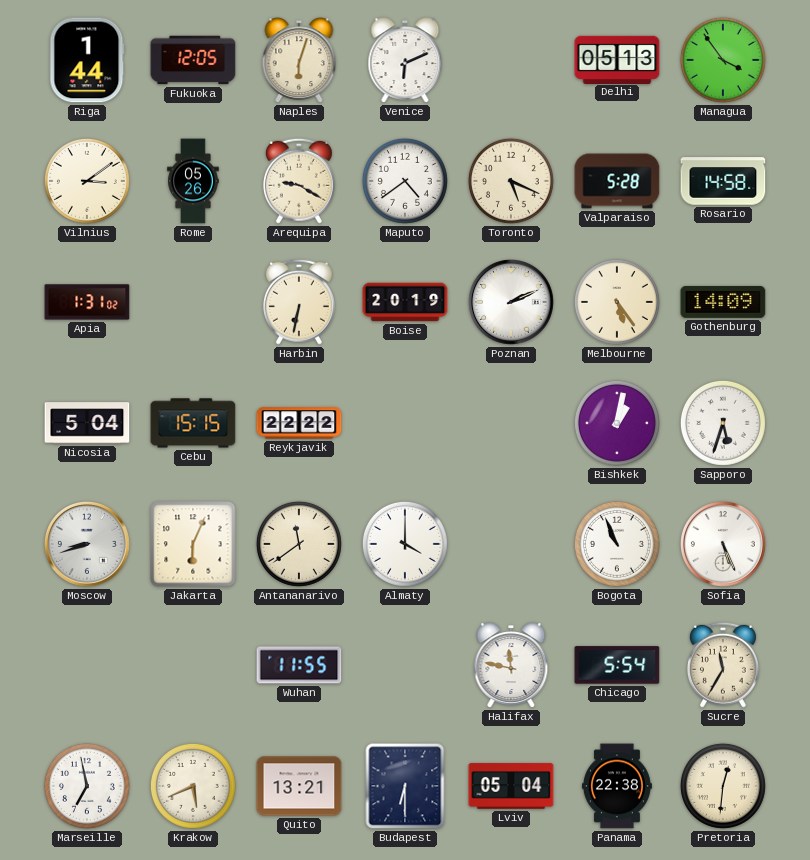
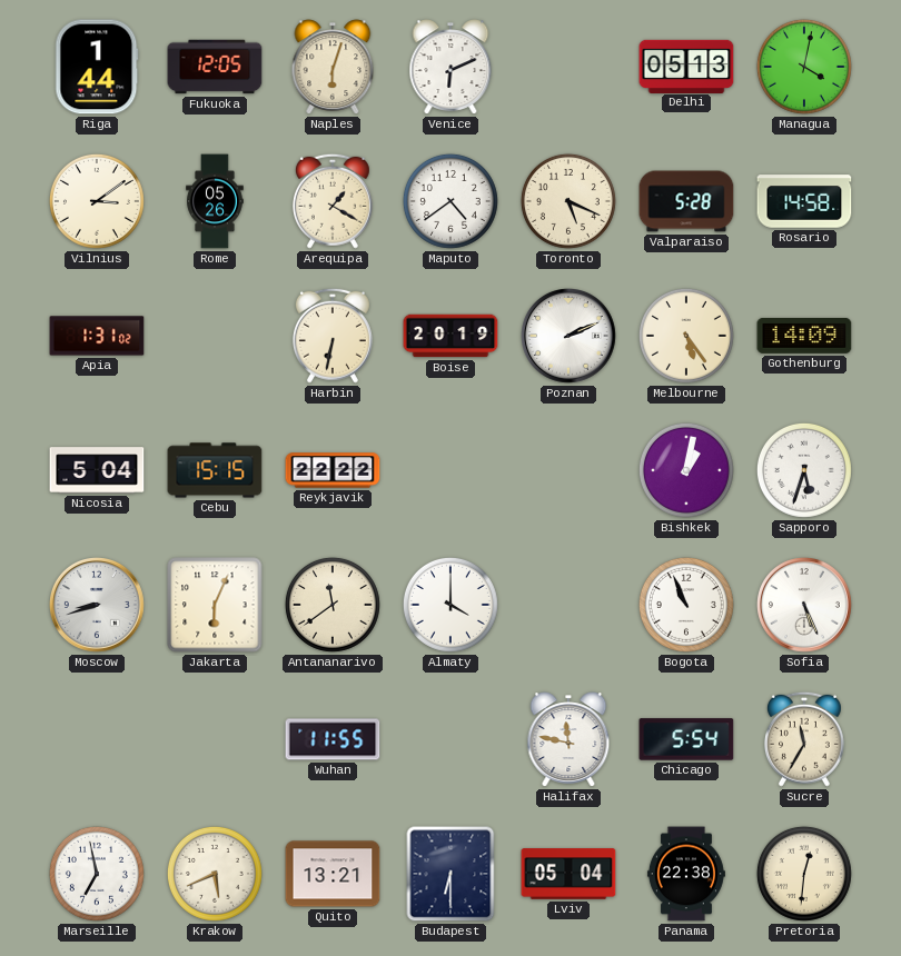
Managua: 3:54 -> 4:02 (804, 67)
Arequipa: 9:20 -> 1:20 (333, 201)
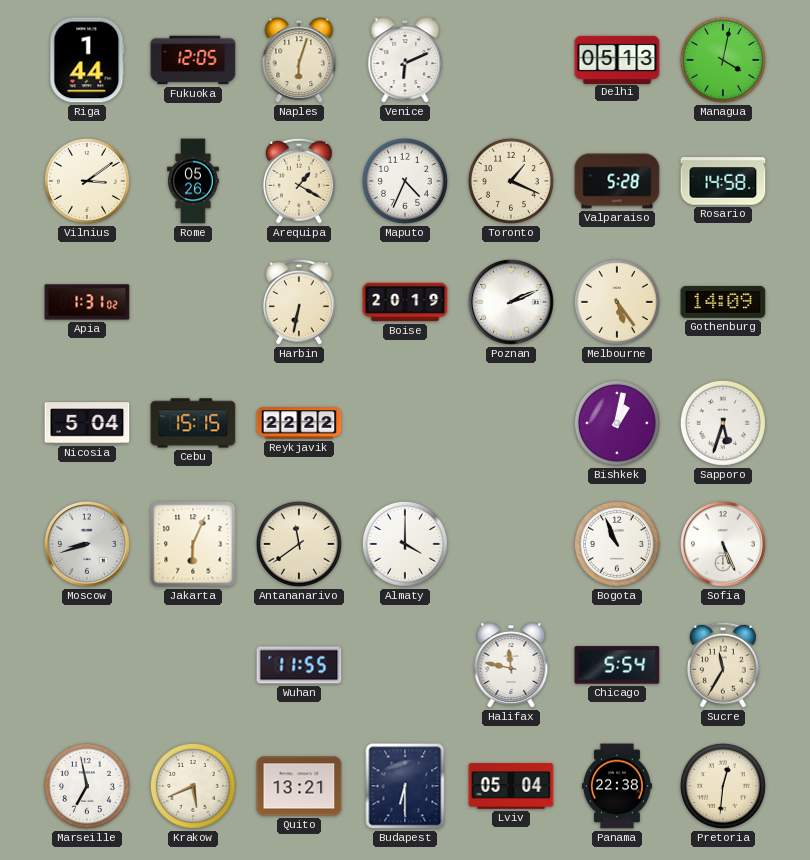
Maputo: 4:39 -> 4:34 (405, 181)
Toronto: 5:19 -> 1:19 (511, 181)
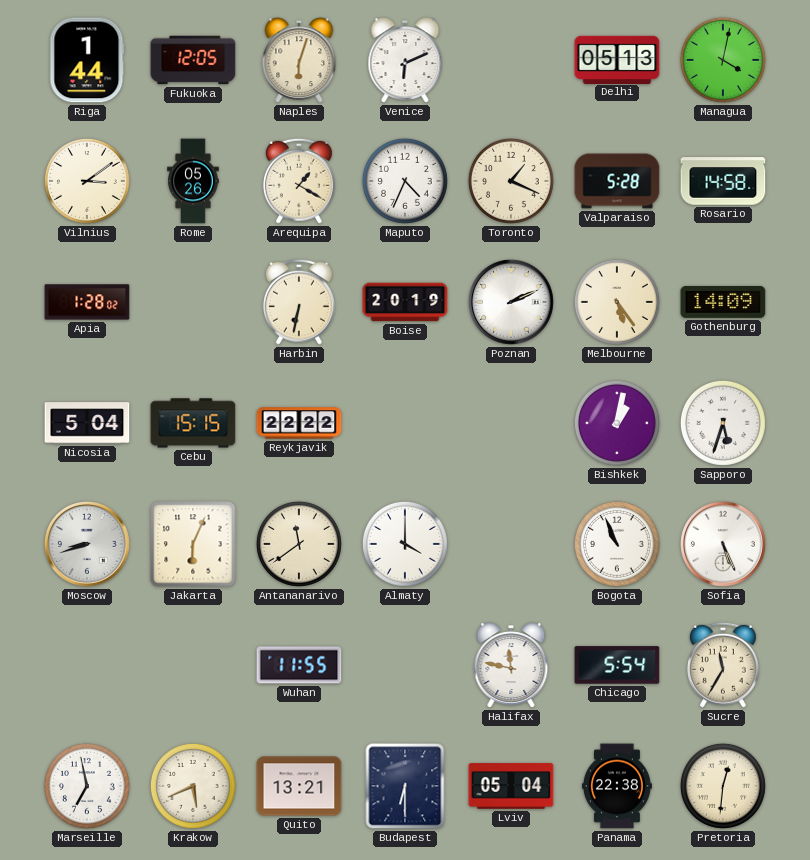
Apia: 1:31 -> 1:28 (87, 302)
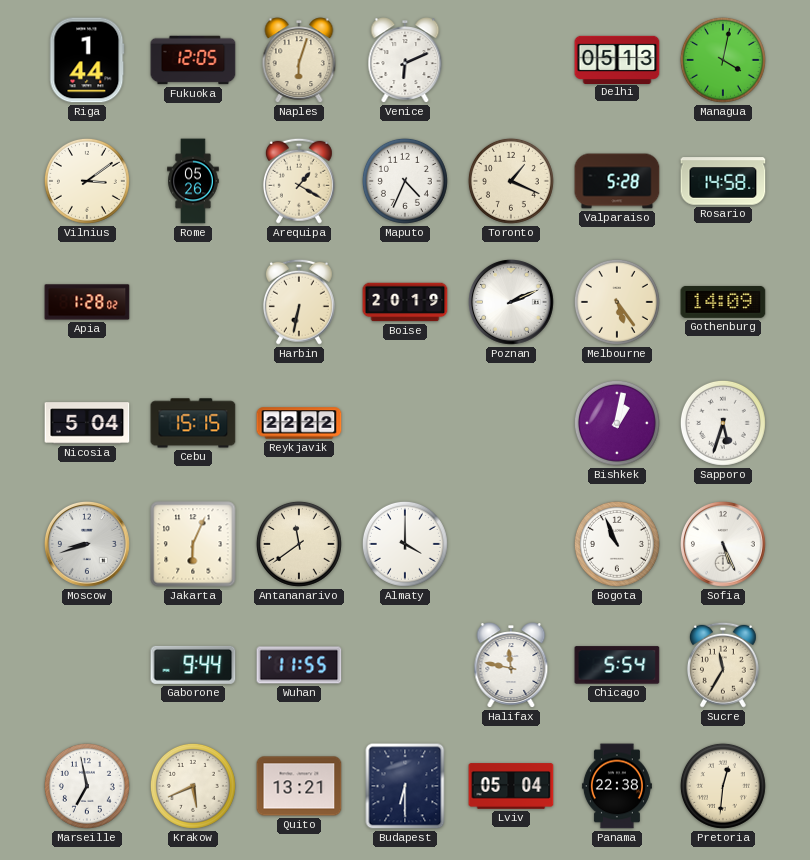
Gaborone: none -> 9:44 (193, 665)
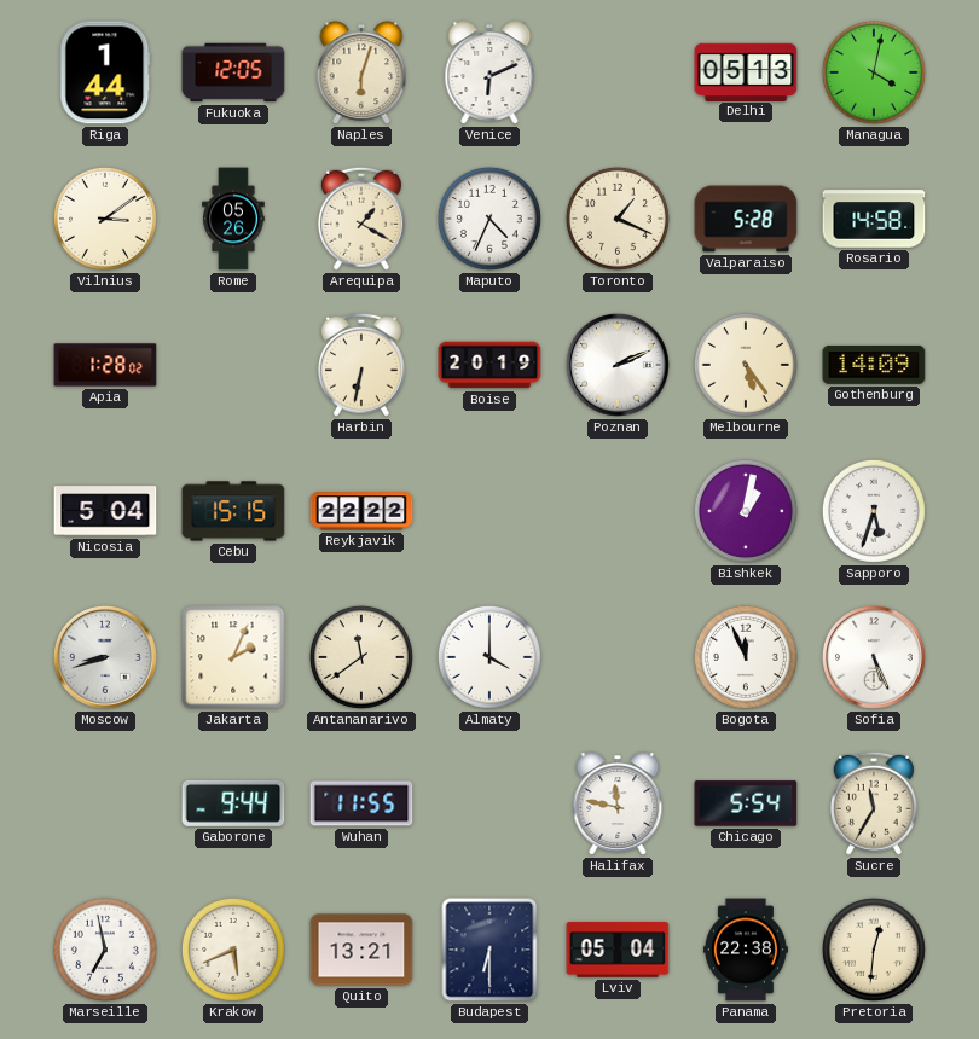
Jakarta: 6:04 -> 2:04 (233, 657)
Bogota: 10:56 -> 11:56 (746, 657)
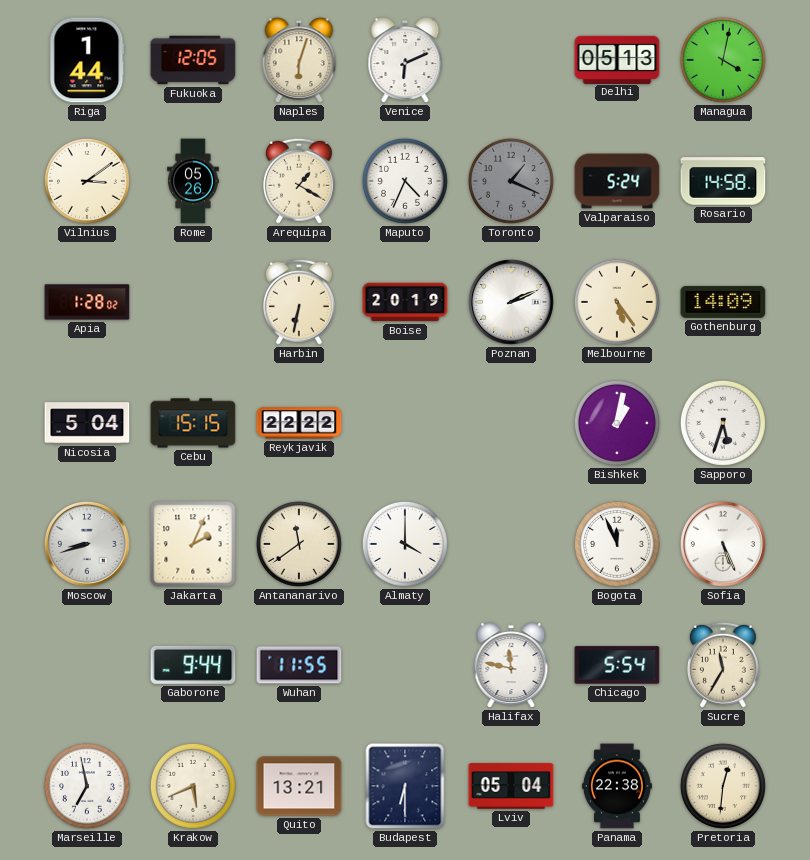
Toronto dial: cream -> grey (511, 181)
Valparaiso: 5:28 -> 5:24 (617, 181)
